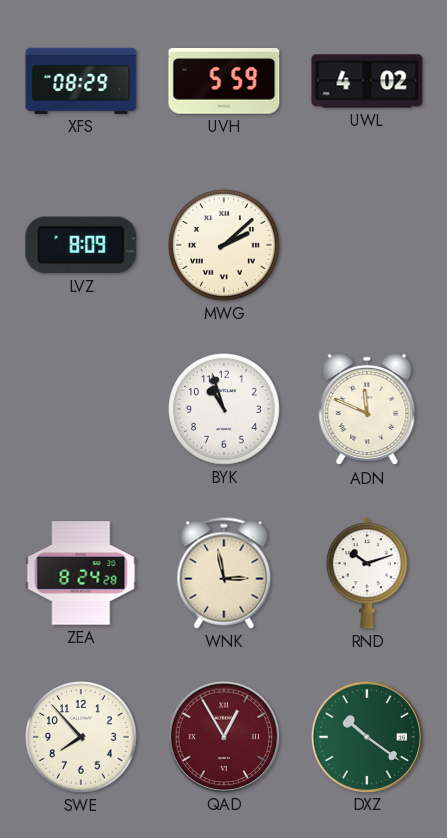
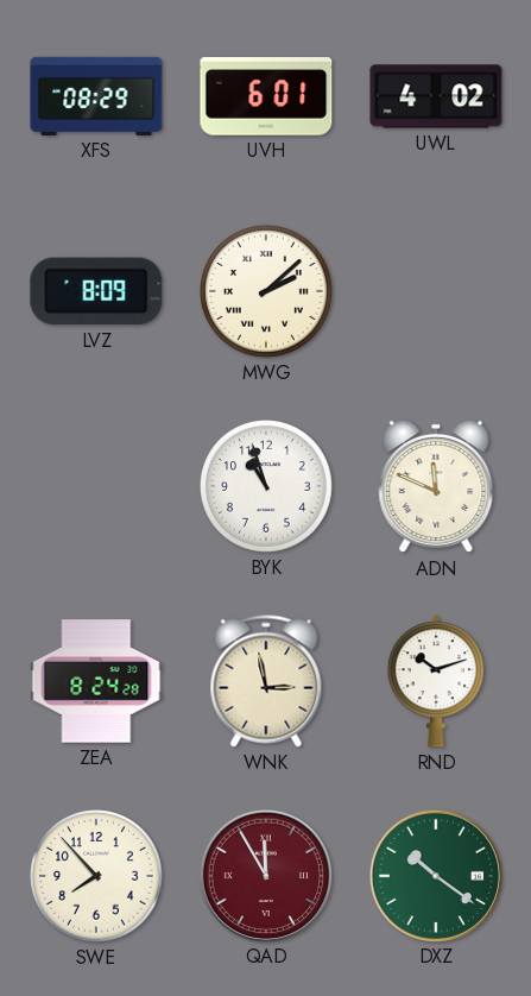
UVH: 5:59 -> 6:01 (266, 96)
QAD: 12:55 -> 11:55 (265, 875)
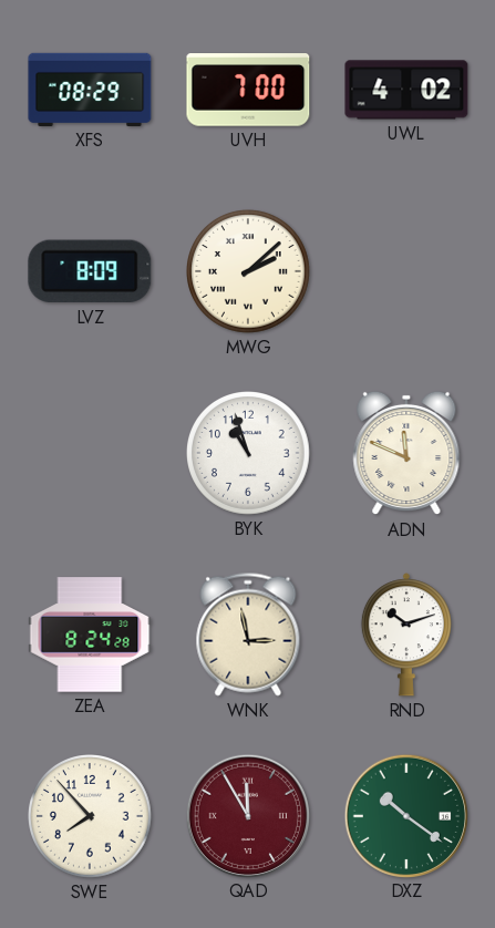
UVH: 6:01 -> 7:00 (248, 90)
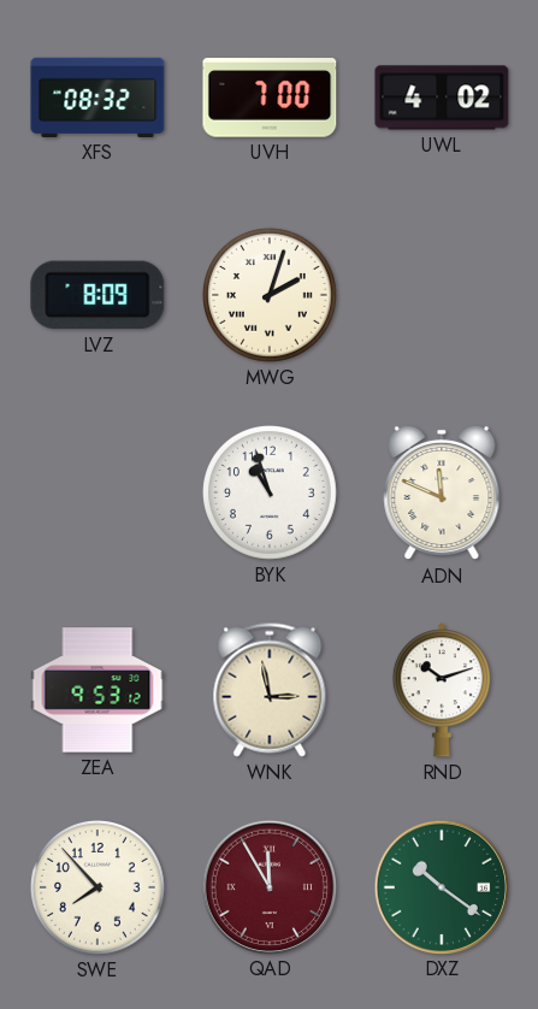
XFS: 08:29 -> 08:32 (97, 98)
MWG: 2:08 -> 2:03 (271, 296)
ZEA: 8:24 -> 9:53 (97, 690)
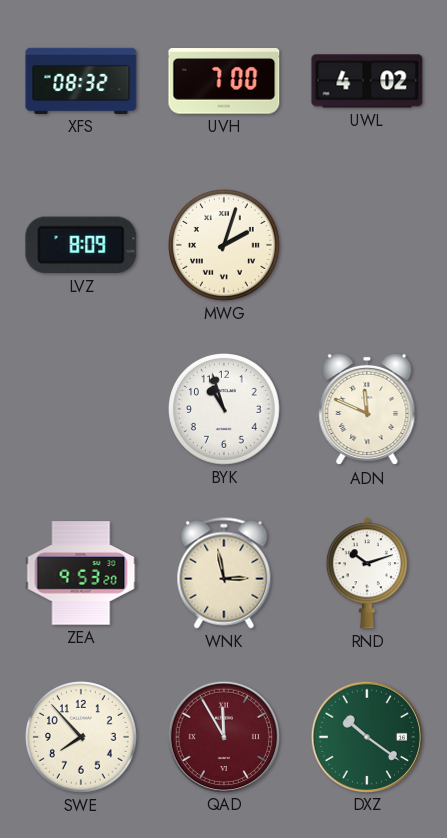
ZEA: 9:53:12 -> 9:53:20 (81, 573)
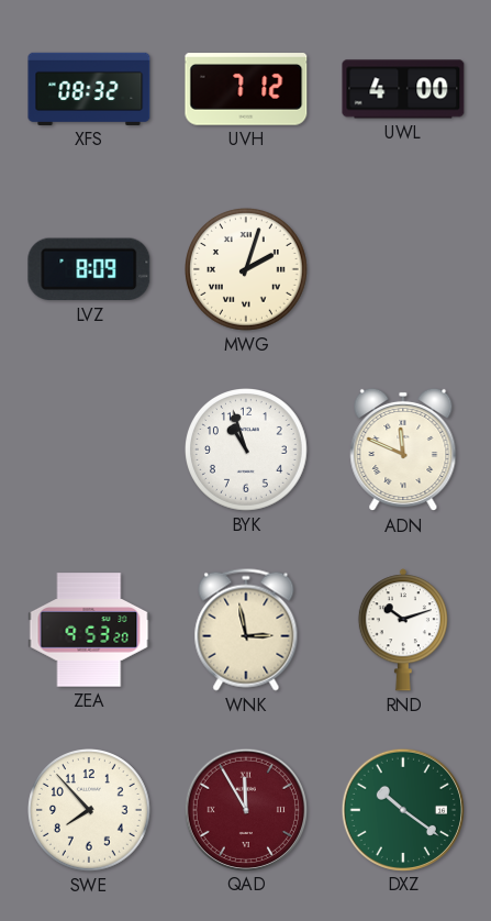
UVH: 7:00 -> 7:12 (246, 89)
UWL: 4:02 -> 4:00 (403, 89)
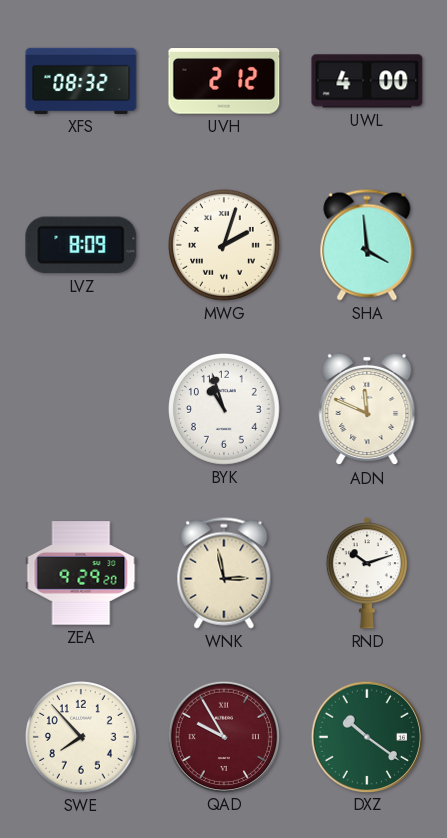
UVH: 7:12 -> 2:12 (224, 81)
SHA: none -> 3:59 (367, 245)
ZEA: 9:53 -> 9:29 (81, 573)
QAD: 11:55 -> 9:55 (223, 736)
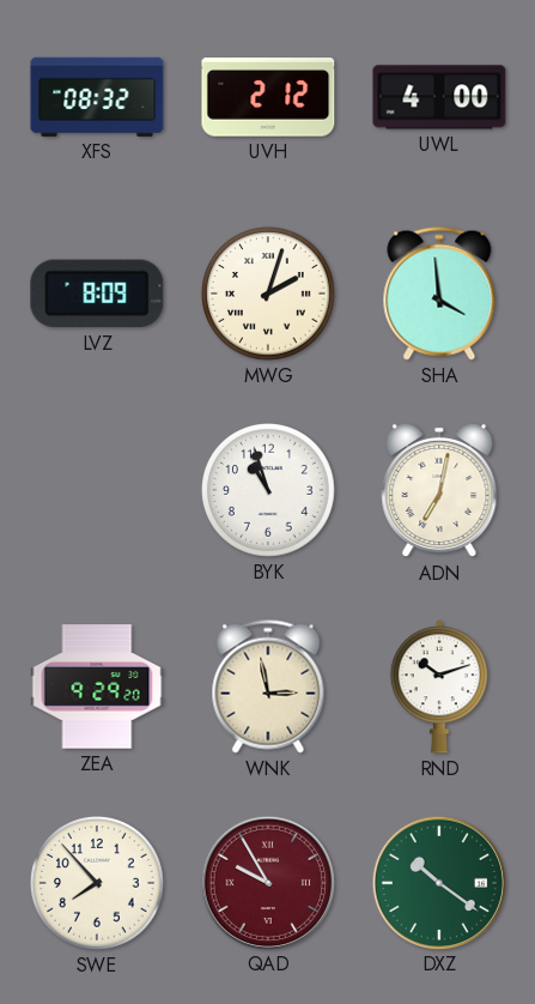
ADN: 11:49 -> 7:02 (439, 490)
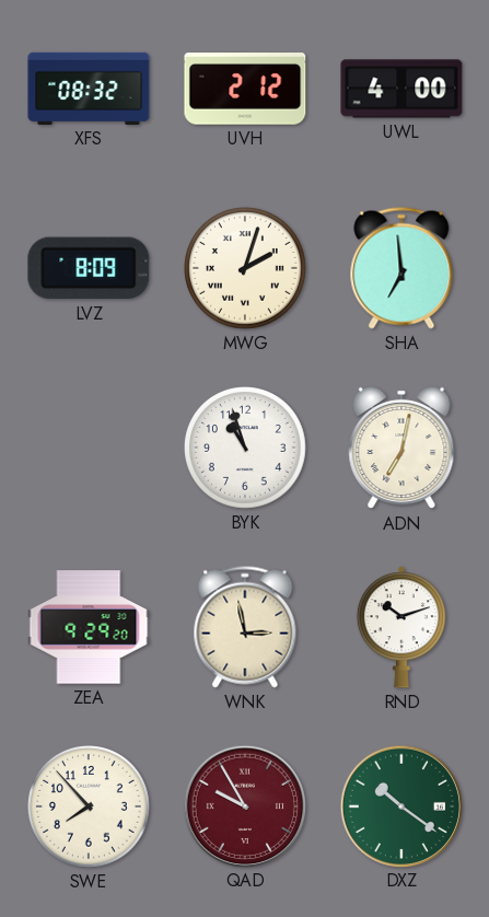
SHA: 3:59 -> 6:59 (401, 268)
